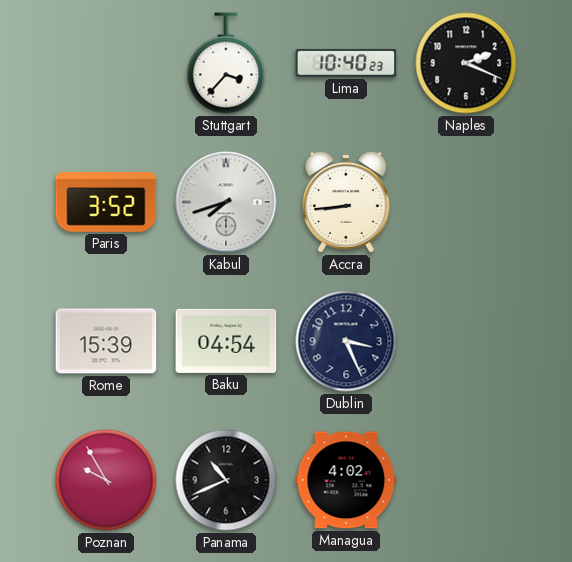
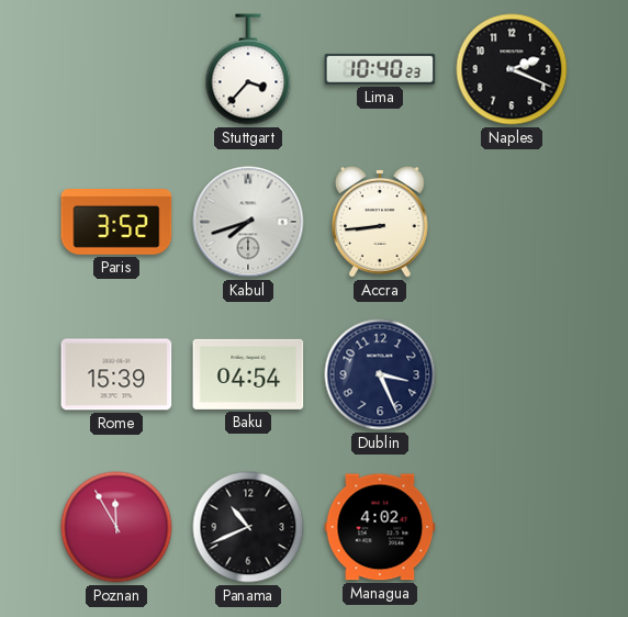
Poznan: 9:55 -> 11:55 (116, 527)
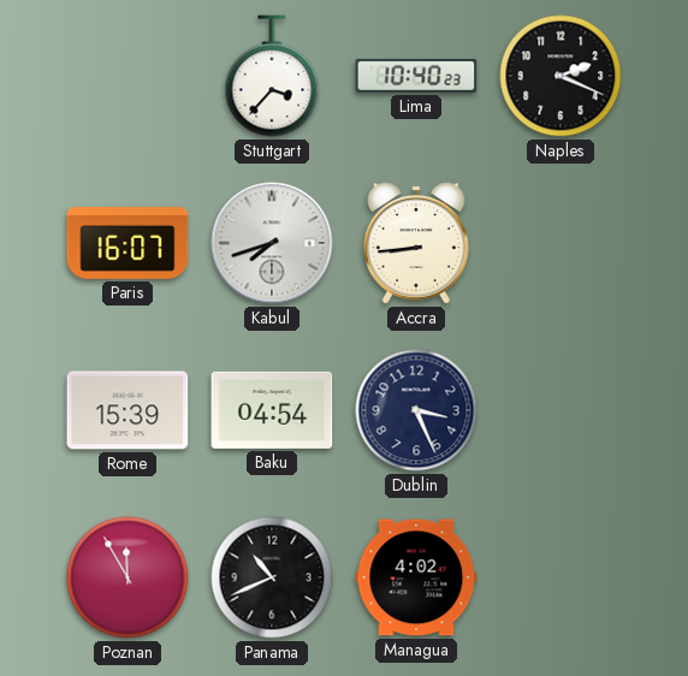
Paris: 3:52 -> 16:07 (127, 244)
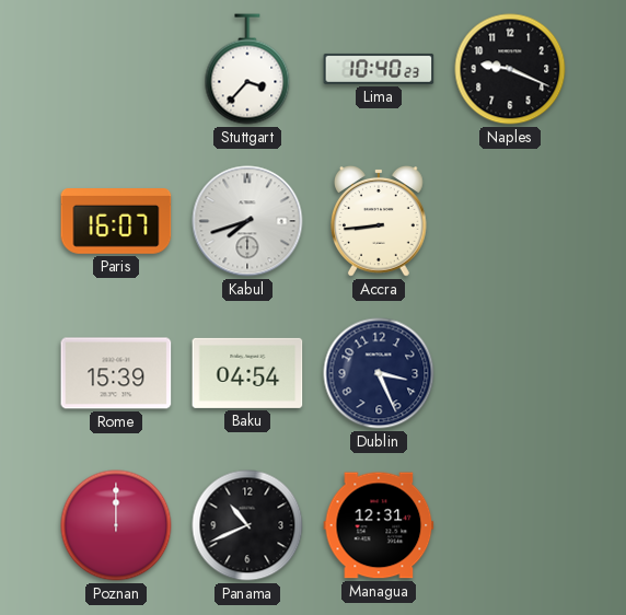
Naples: 2:19 -> 9:19 (510, 69)
Poznan: 11:55 -> 12:00 (116, 525)
Managua: 4:02 -> 12:31 (379, 525)
